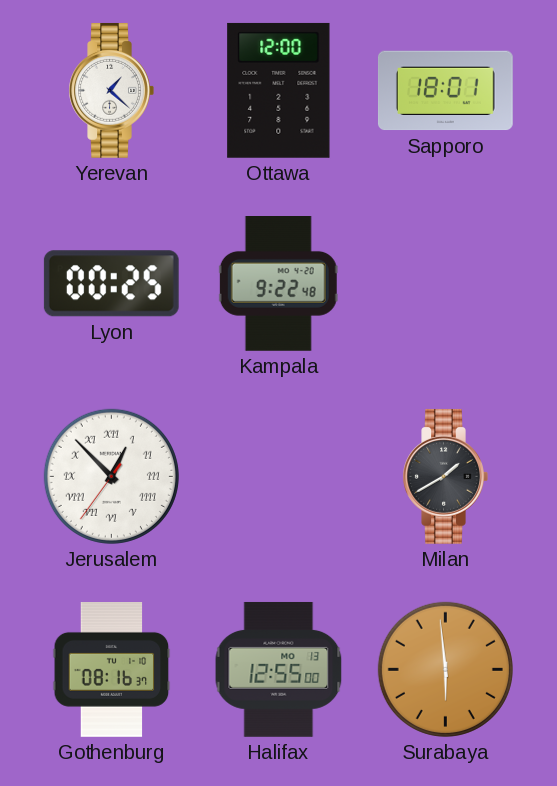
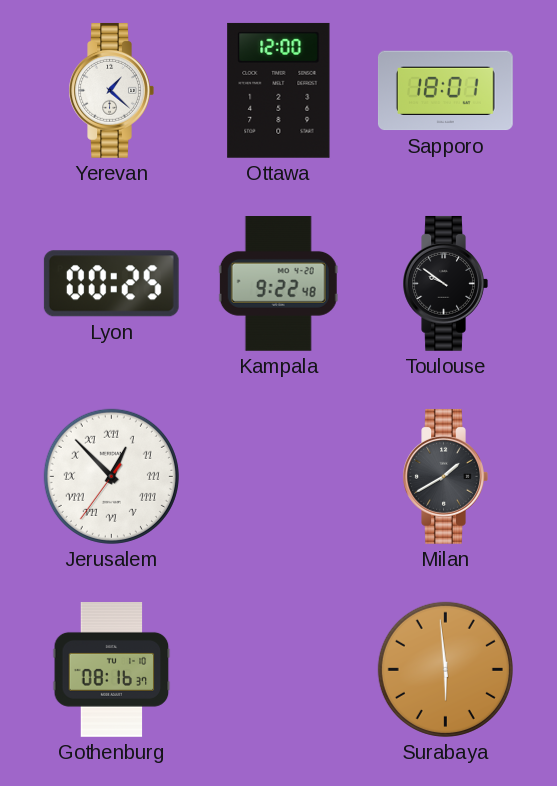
Toulouse: none -> 9:51 (445, 283)
Halifax: 12:55 -> none (279, 669)
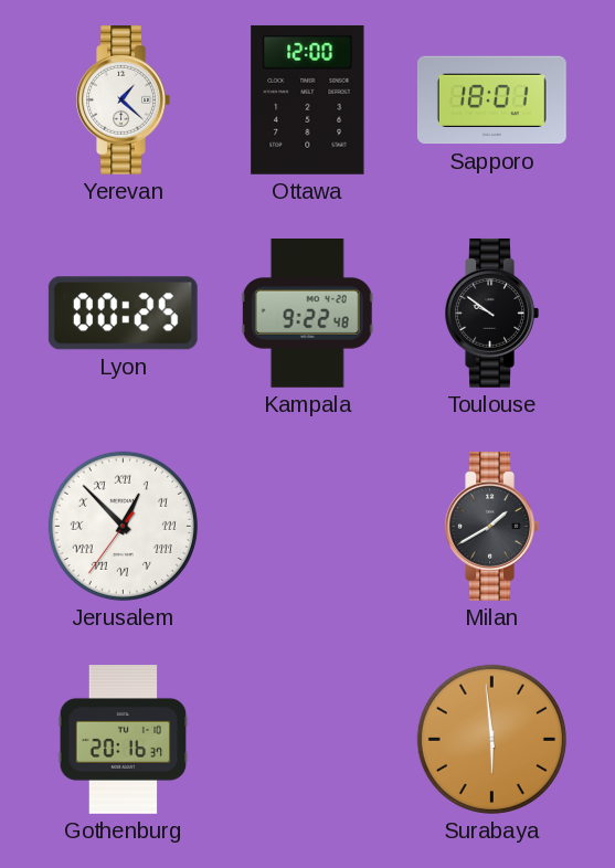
Gothenburg: 08:16 -> 20:16 (124, 740)
